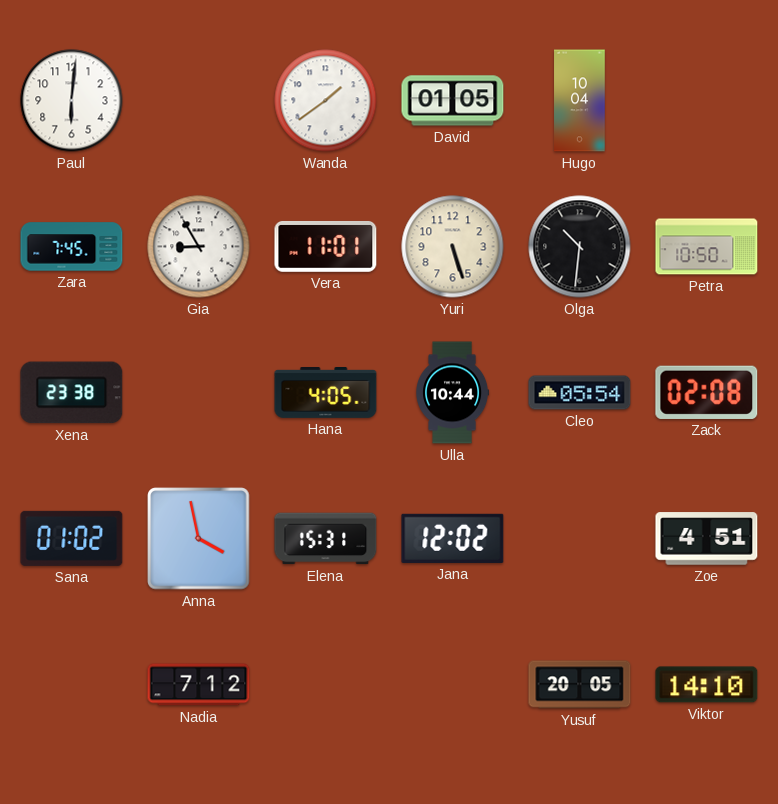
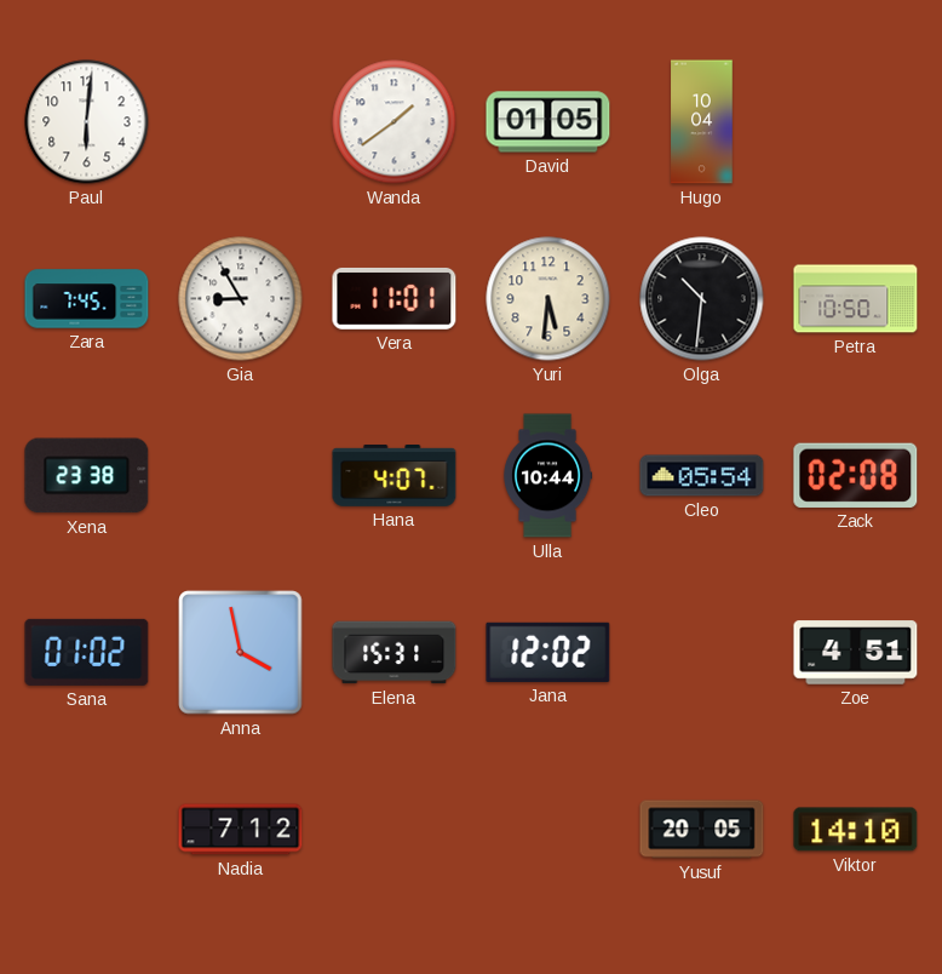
Yuri: 5:27 -> 5:31 (548, 299)
Hana: 4:05 -> 4:07 (395, 476)
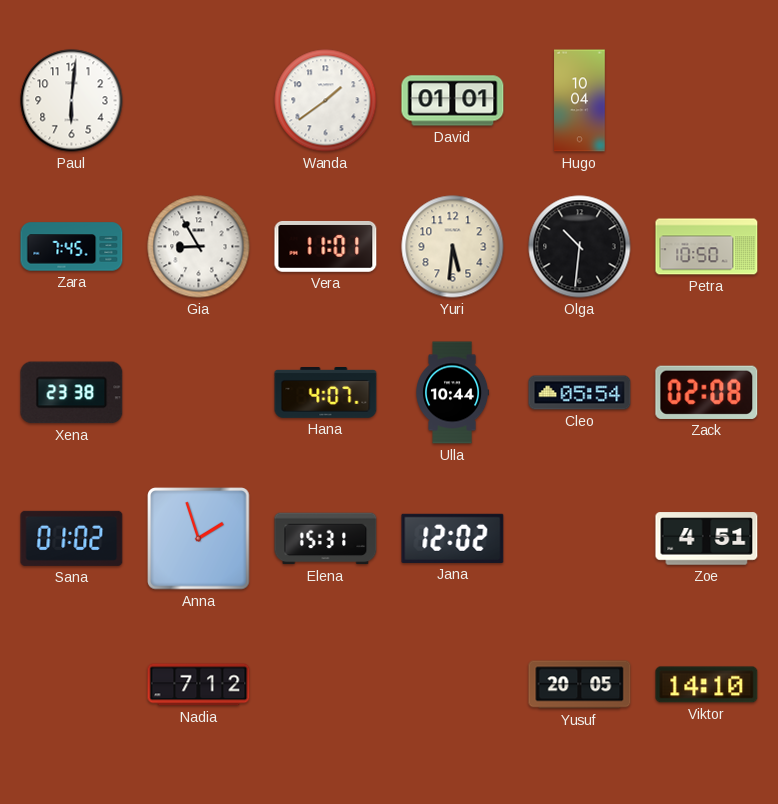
David: 01:05 -> 01:01 (453, 101)
Anna: 3:58 -> 1:57 (199, 539)
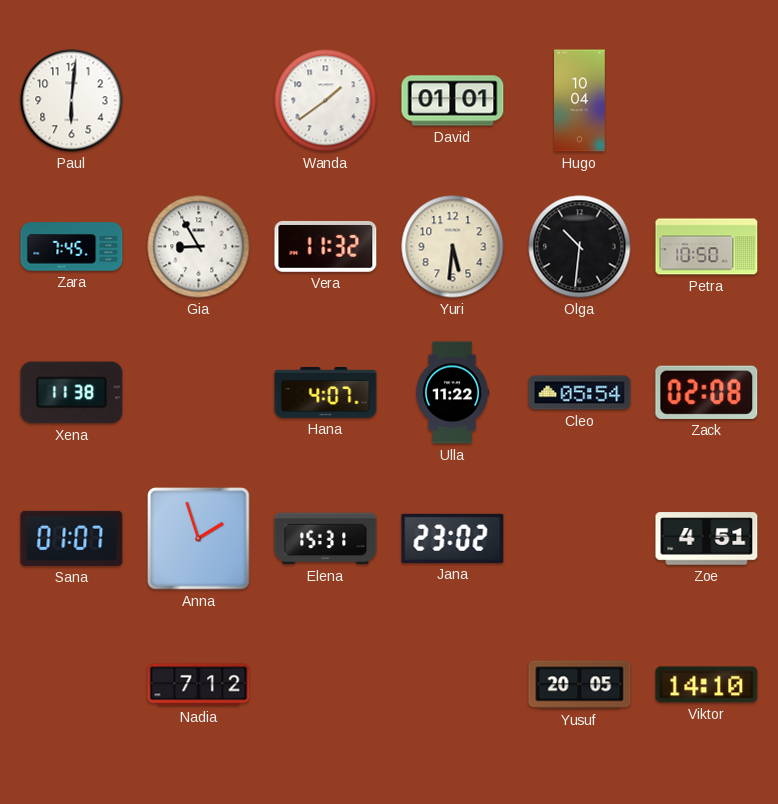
Vera: 11:01 -> 11:32 (326, 246)
Xena: 23:38 -> 11:38 (72, 393)
Ulla: 10:44 -> 11:22 (453, 393)
Sana: 01:02 -> 01:07 (72, 538)
Jana: 12:02 -> 23:02 (453, 538)
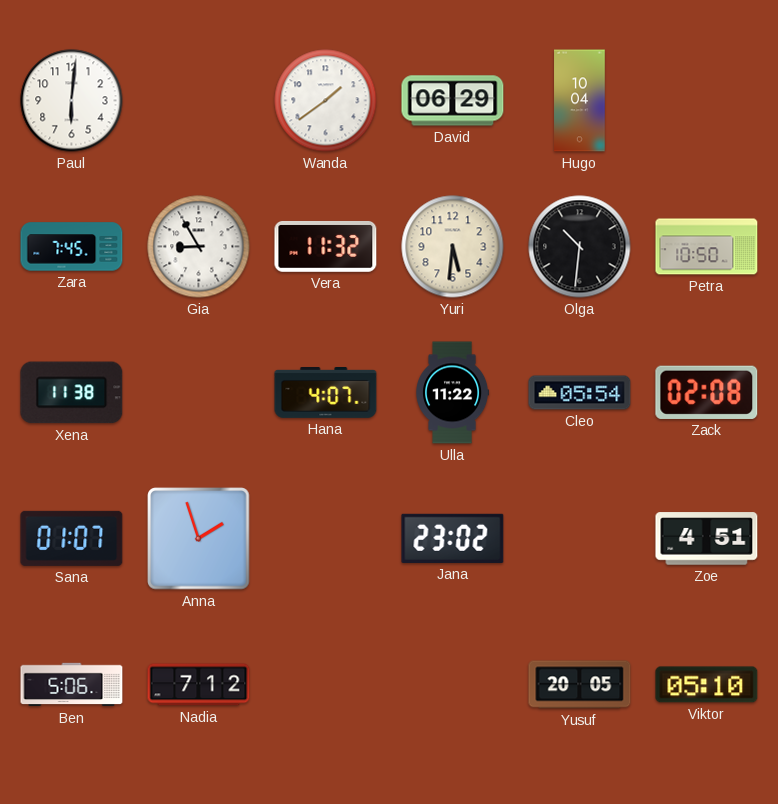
David: 01:01 -> 06:29 (453, 101)
Elena: 15:31 -> none (326, 539)
Ben: none -> 5:06 (72, 685)
Viktor: 14:10 -> 05:10 (707, 685)
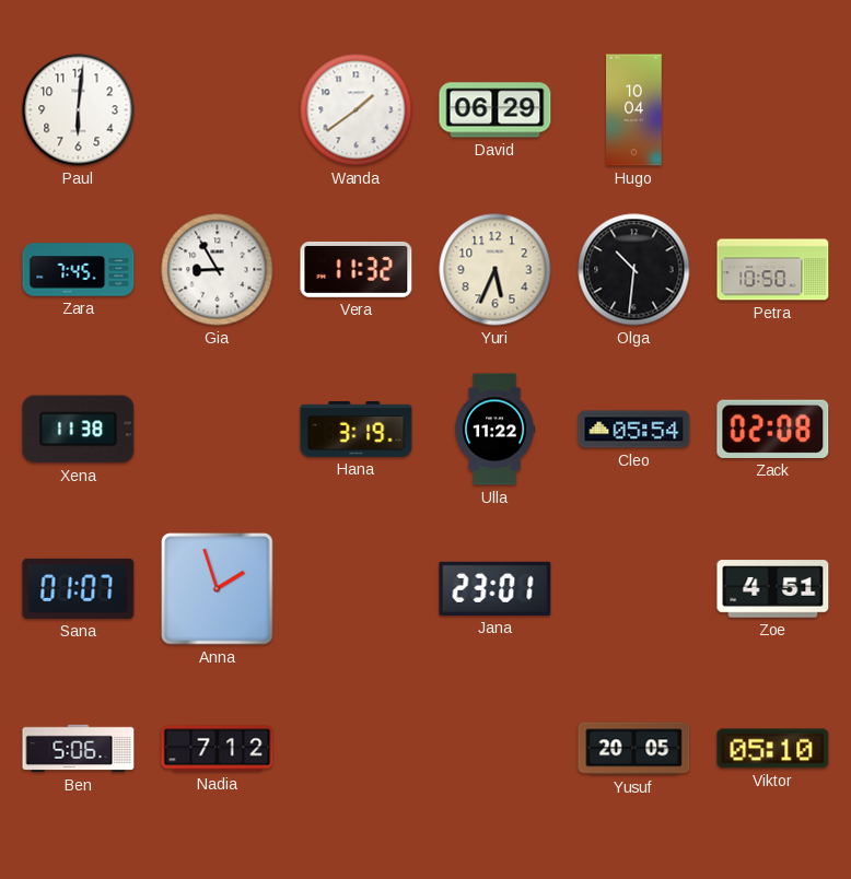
Yuri: 5:31 -> 5:34 (496, 270)
Hana: 4:07 -> 3:19 (357, 430)
Jana: 23:02 -> 23:01 (496, 588)
